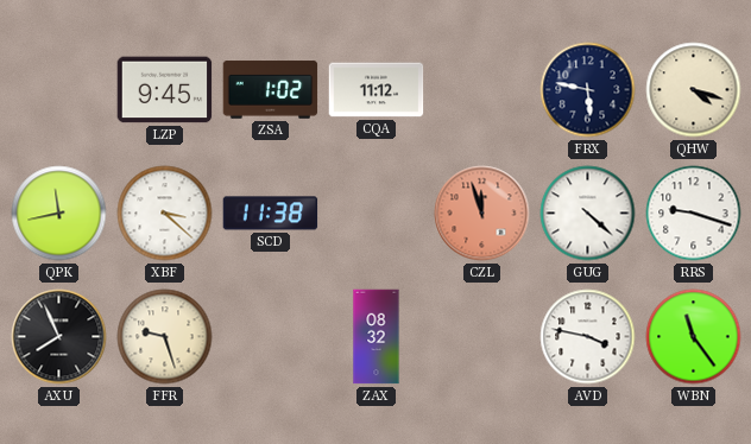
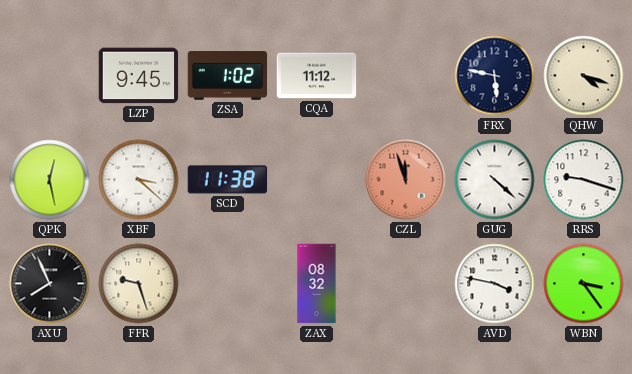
QPK: 11:43 -> 12:28 (50, 180)
WBN: 11:24 -> 3:24 (584, 284)
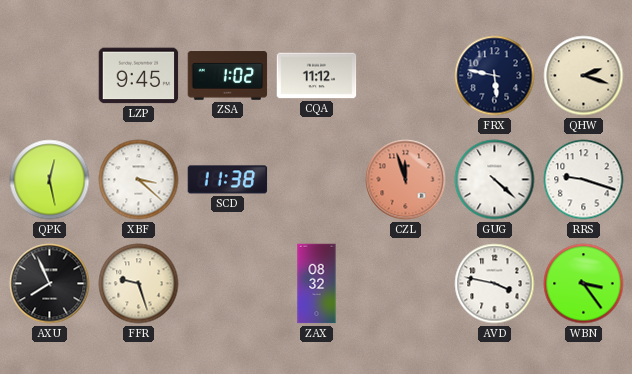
QHW: 4:18 -> 2:18 (584, 76)
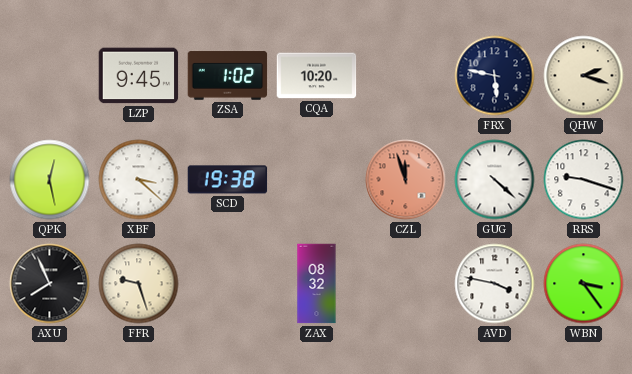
CQA: 11:12 -> 10:20 (317, 76)
SCD: 11:38 -> 19:38 (228, 180)
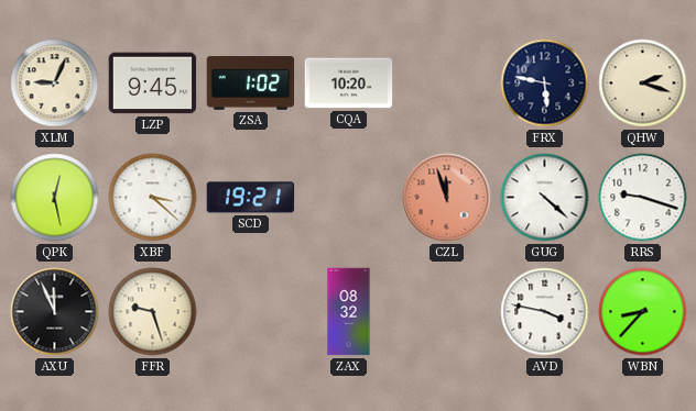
XLM: none -> 9:04 (55, 84)
SCD: 19:38 -> 19:21 (251, 198)
AXU: 7:56 -> 11:56 (55, 312)
WBN: 3:24 -> 8:37 (643, 312)
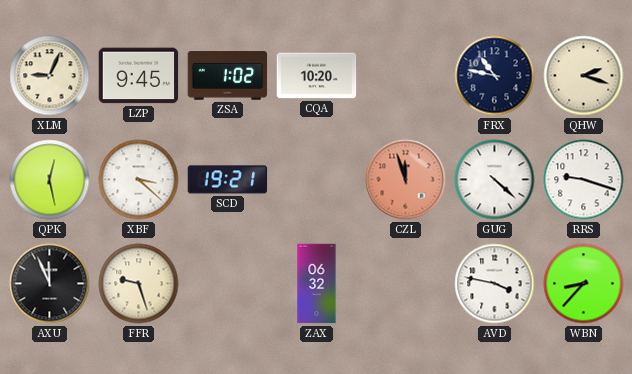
FRX: 5:47 -> 10:47 (495, 76)
ZAX: 08:32 -> 06:32 (317, 284)
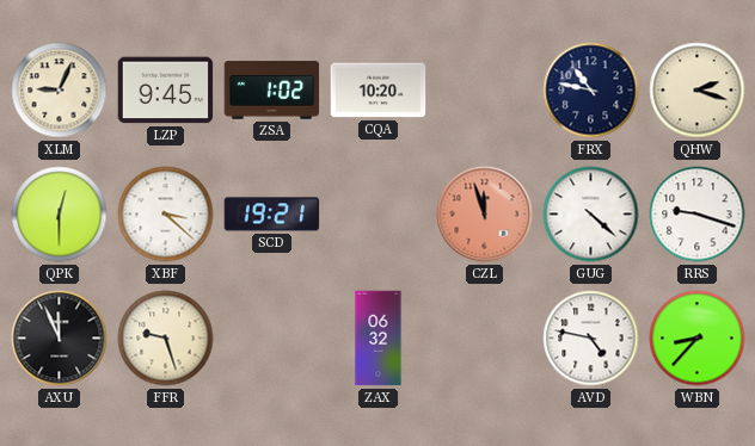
QPK: 12:28 -> 12:30 (60, 215)
AVD: 3:47 -> 4:47 (591, 339)
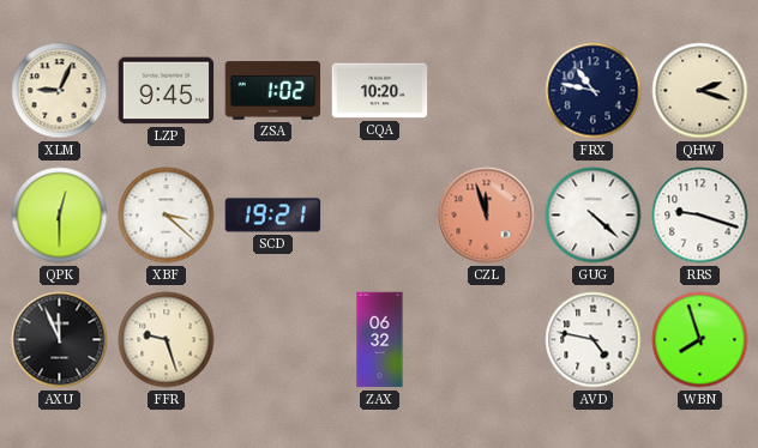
WBN: 8:37 -> 7:57 (700, 340)
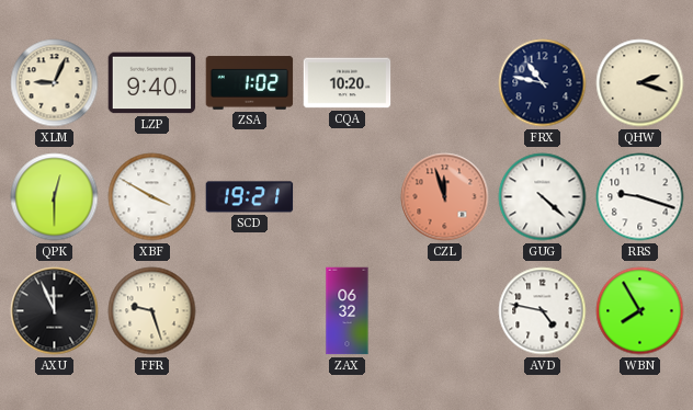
LZP: 9:45 -> 9:40 (152, 83)
XBF: 3:22 -> 3:50 (152, 197)
WBN: 7:57 -> 7:55 (640, 311)
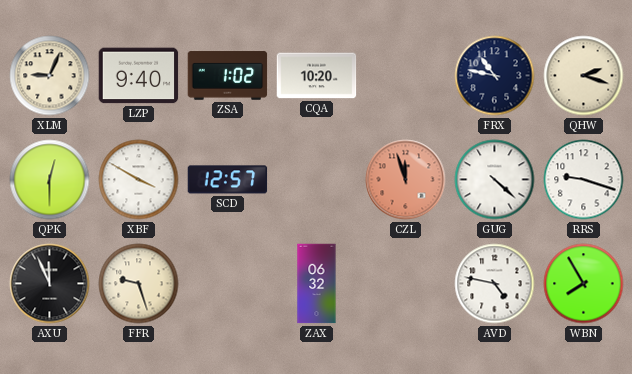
SCD: 19:21 -> 12:57 (228, 180)
